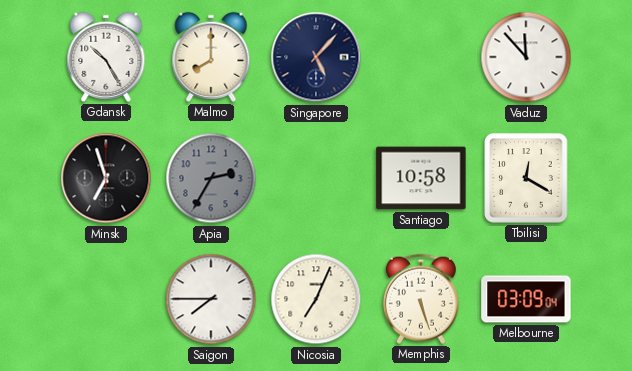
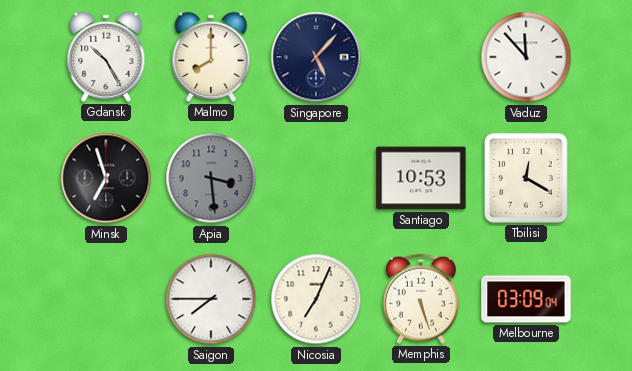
Apia: 2:35 -> 3:29 (211, 178)
Santiago: 10:58 -> 10:53 (421, 178)
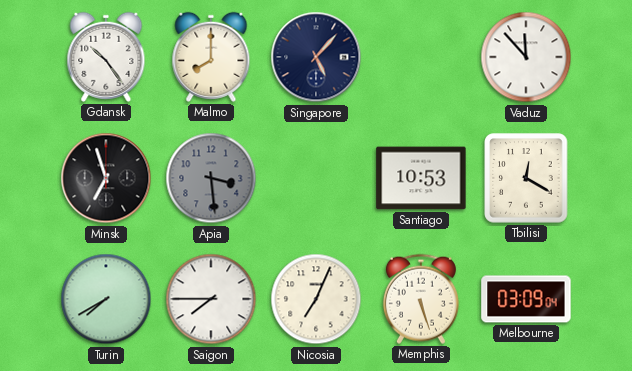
Gdansk: 10:25 -> 10:24 (106, 57)
Turin: none -> 7:40 (106, 299)
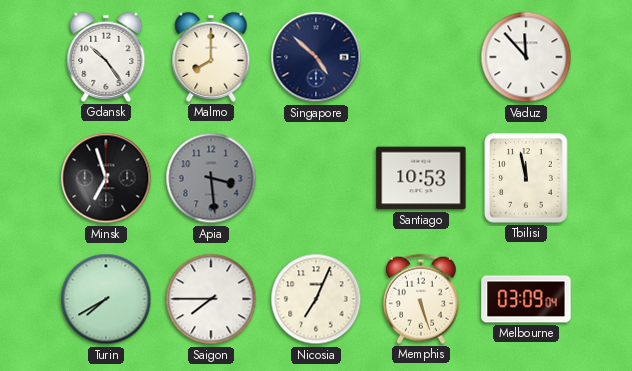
Singapore: 5:07 -> 4:52 (316, 57)
Tbilisi: 12:20 -> 11:58 (526, 178)
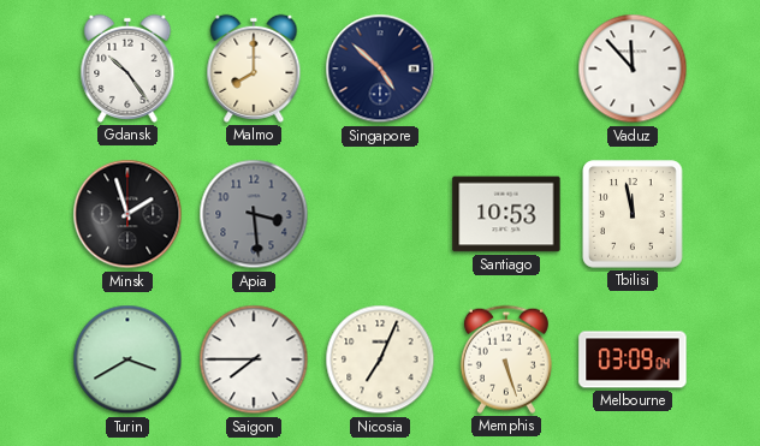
Minsk: 6:57 -> 1:57 (127, 214)
Turin: 7:40 -> 3:40 (127, 359)
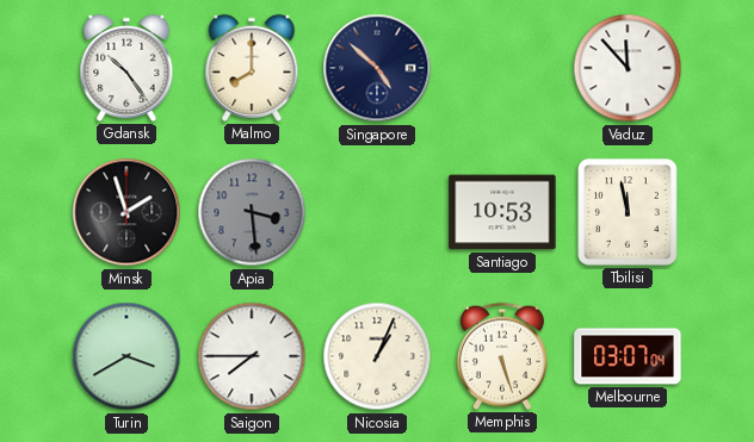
Nicosia: 7:04 -> 1:04 (377, 356)
Melbourne: 03:09 -> 03:07 (628, 356)
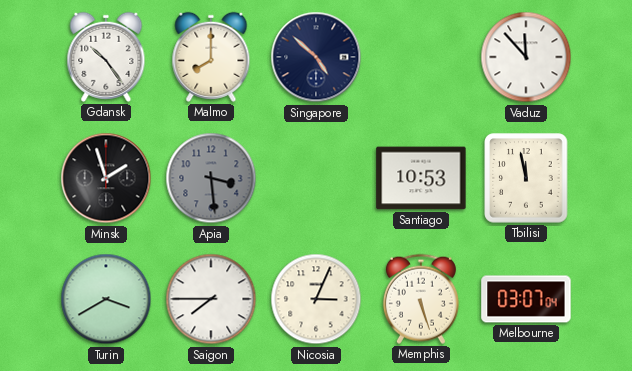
Nicosia: 1:04 -> 3:04 (316, 299)
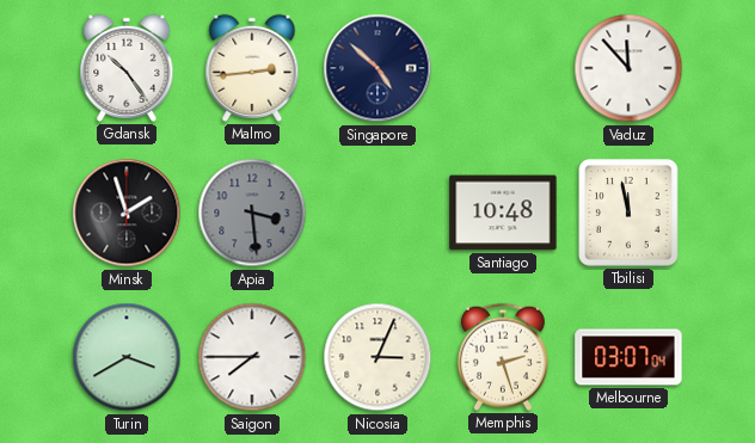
Malmo: 8:00 -> 2:44 (252, 68)
Santiago: 10:53 -> 10:48 (503, 213)
Memphis: 5:27 -> 2:27 (503, 357)
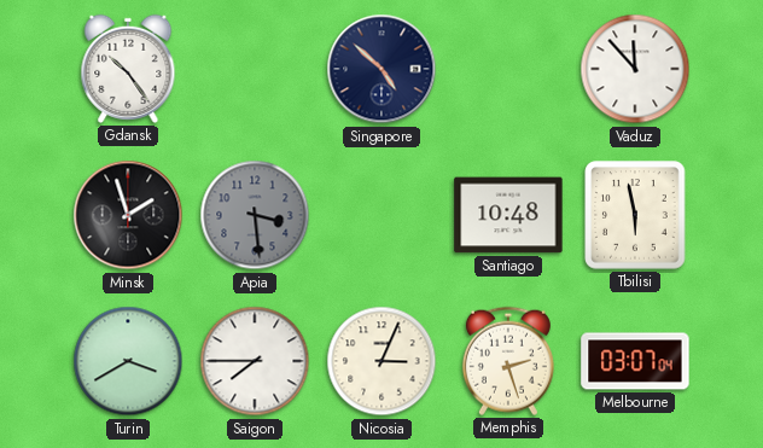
Malmo: 2:44 -> none (252, 68)
Tbilisi: 11:58 -> 5:58 (635, 215)
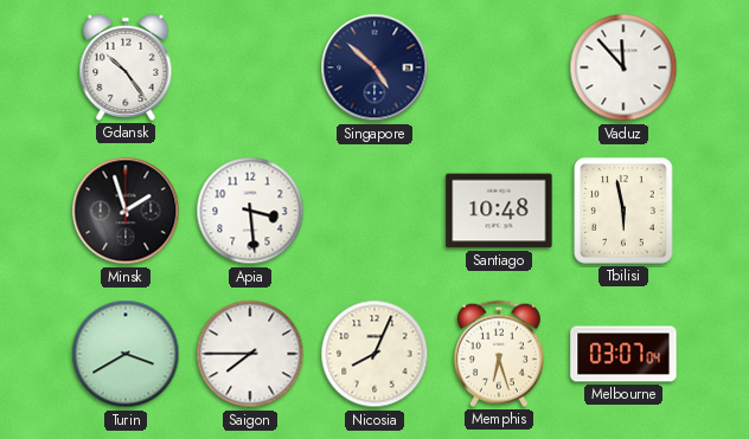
Apia dial: grey -> white (250, 211)
Nicosia: 3:04 -> 8:04 (375, 354)
Memphis: 2:27 -> 6:27 (499, 354)
